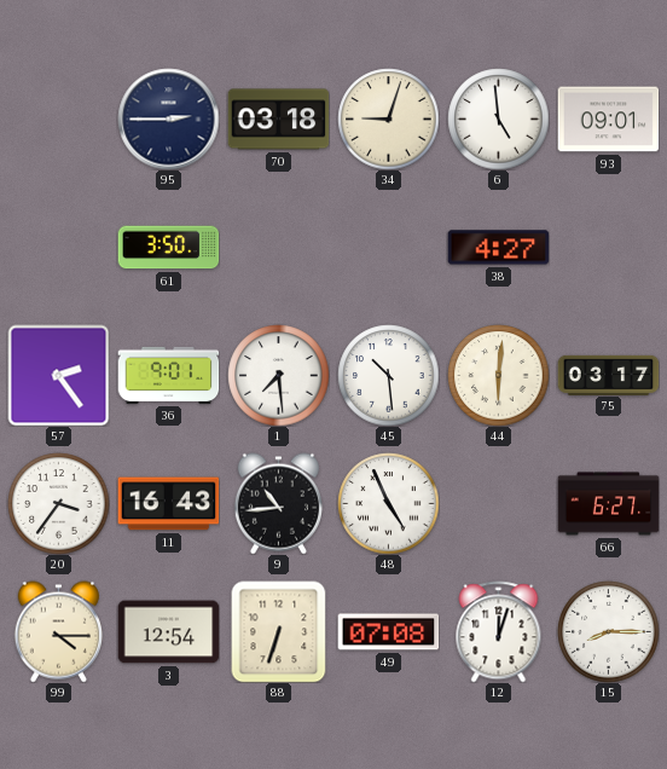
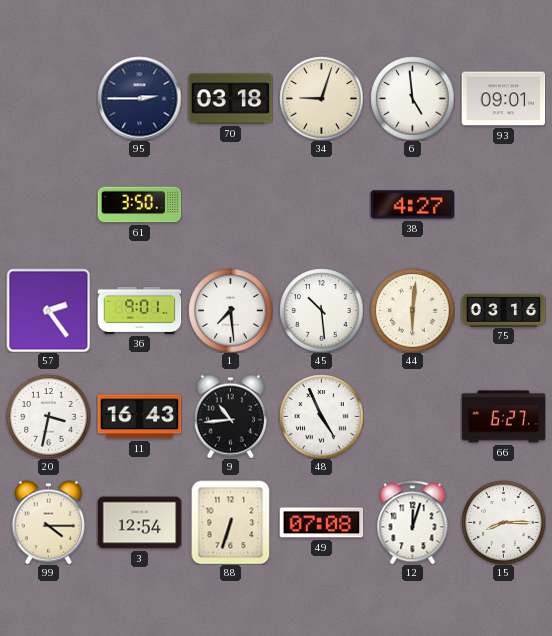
75: 03:17 -> 03:16 (503, 310)
20: 3:36 -> 3:32 (48, 416)
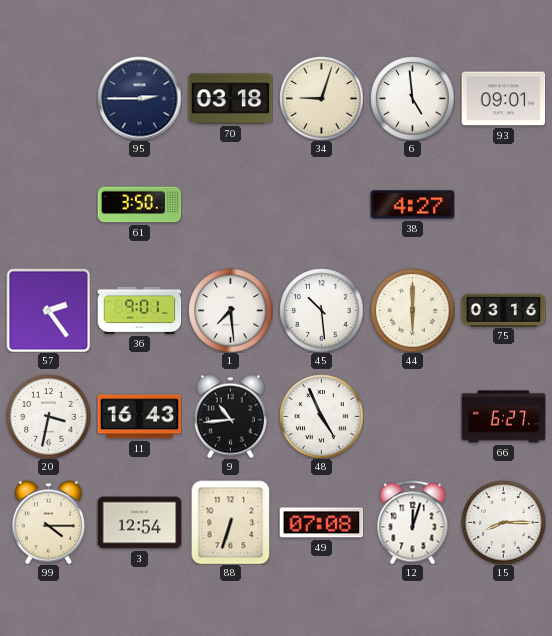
44: 6:01 -> 6:00 (412, 310)
